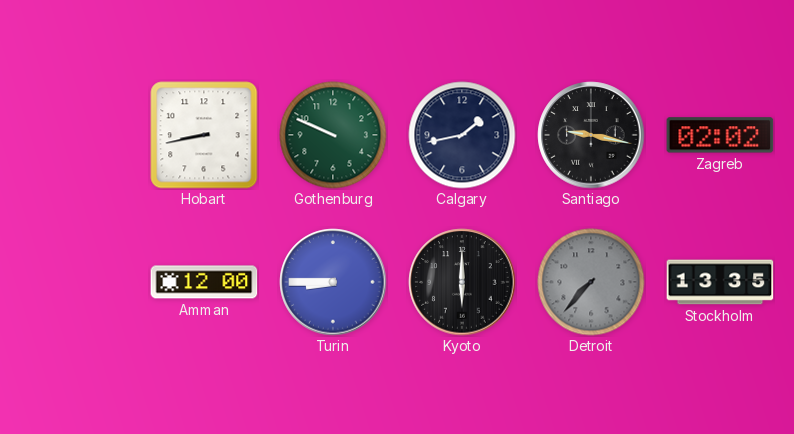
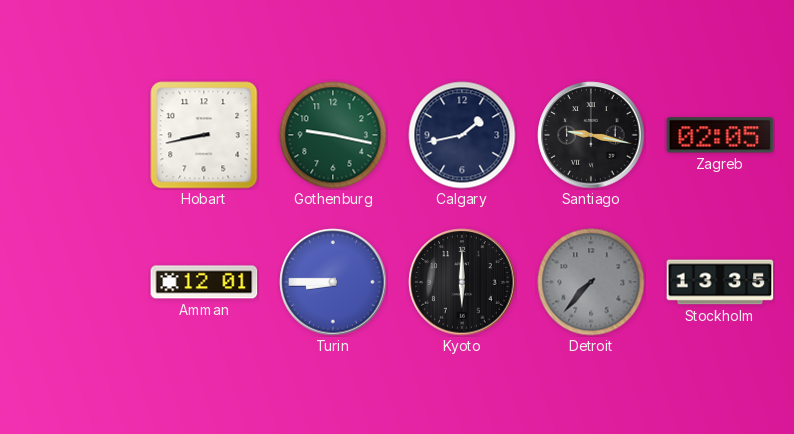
Gothenburg: 9:49 -> 9:17 (333, 135)
Zagreb: 02:02 -> 02:05 (720, 135)
Amman: 12:00 -> 12:01 (204, 282)
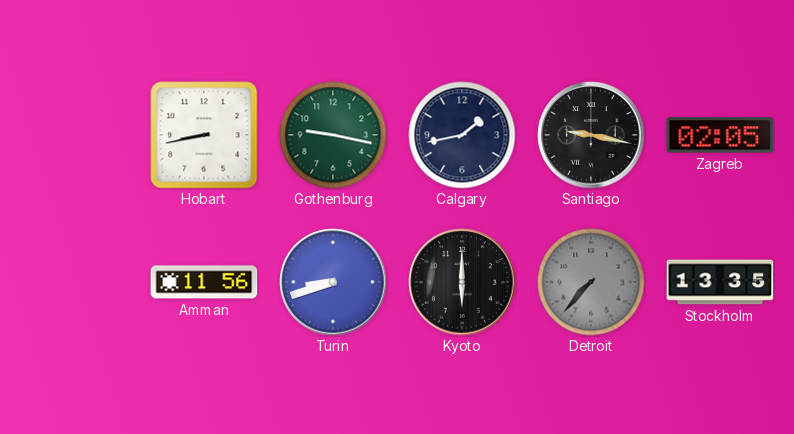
Amman: 12:01 -> 11:56 (204, 282)
Turin: 8:45 -> 8:42 (333, 282)
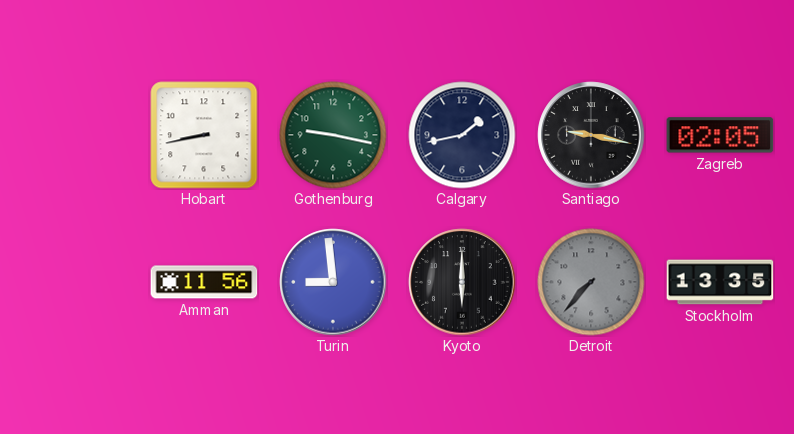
Turin: 8:42 -> 8:59 (333, 282)
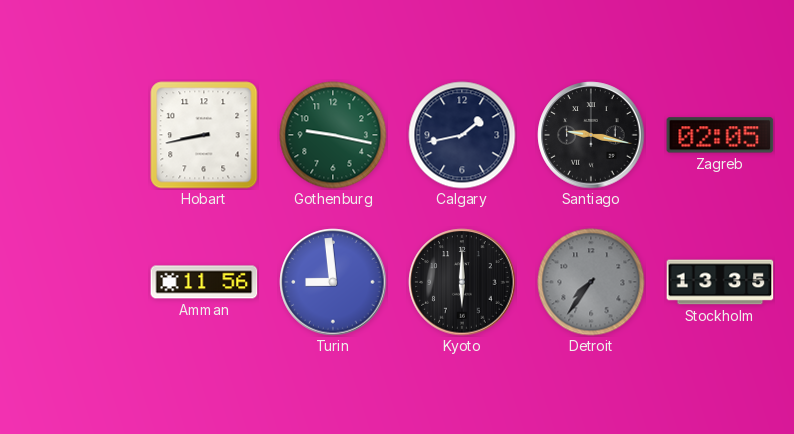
Detroit: 7:37 -> 7:36 (591, 282)
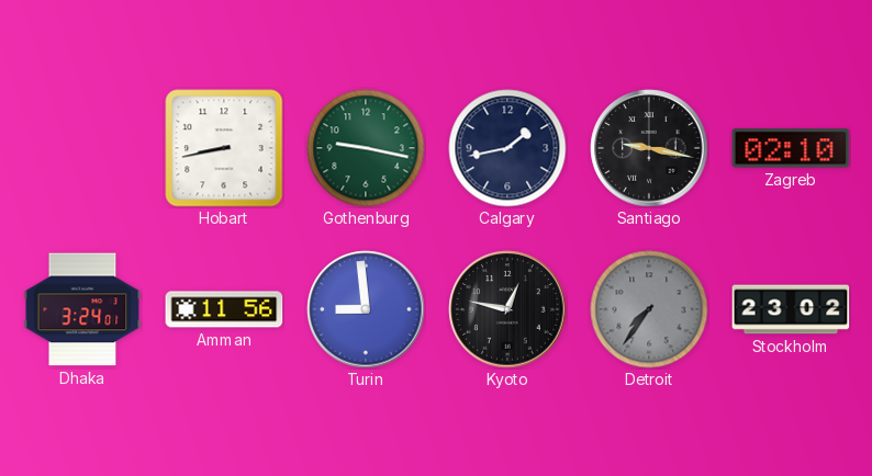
Zagreb: 02:05 -> 02:10 (791, 148)
Dhaka: none -> 3:24 (82, 309)
Kyoto: 6:00 -> 12:47 (507, 309)
Stockholm: 13:35 -> 23:02 (791, 309)
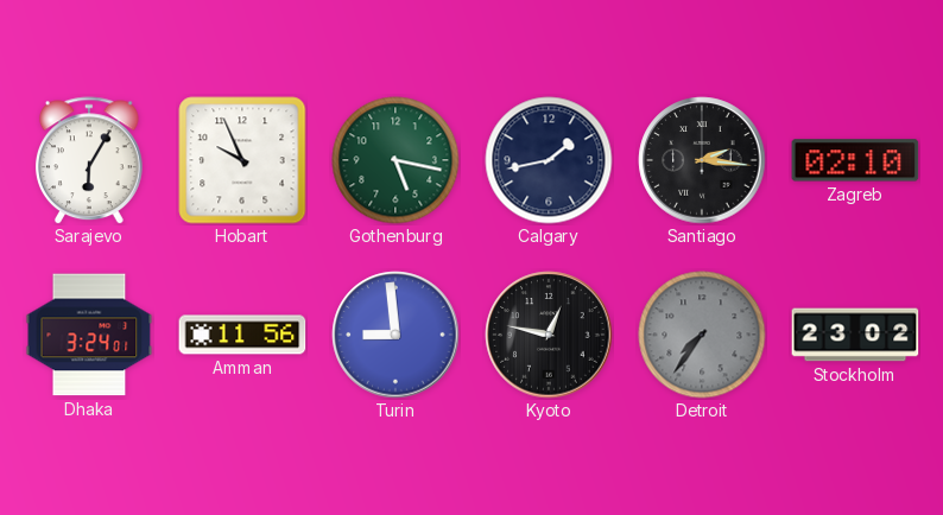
Sarajevo: none -> 6:05 (89, 160)
Hobart: 8:43 -> 9:56 (242, 160)
Gothenburg: 9:17 -> 5:17 (395, 160)
Santiago: 9:17 -> 2:16 (702, 160)
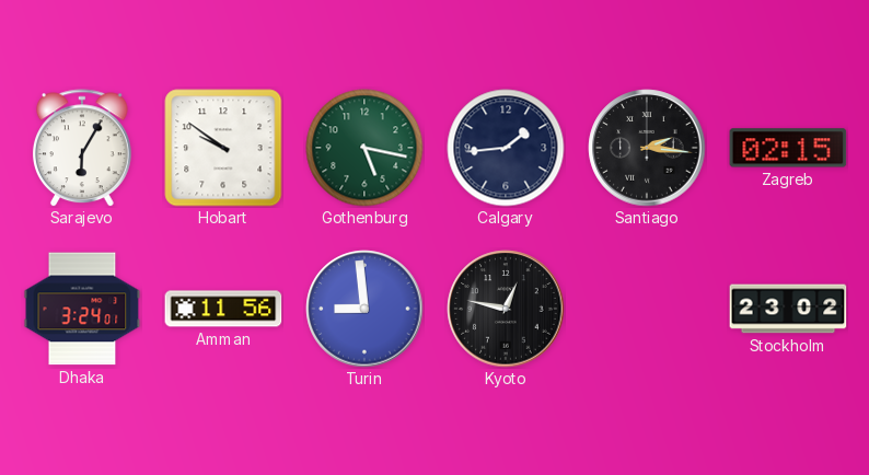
Hobart: 9:56 -> 9:51 (223, 148)
Calgary: 1:43 -> 1:44 (506, 148)
Zagreb: 02:10 -> 02:15 (788, 148)
Detroit: 7:36 -> none (702, 335)
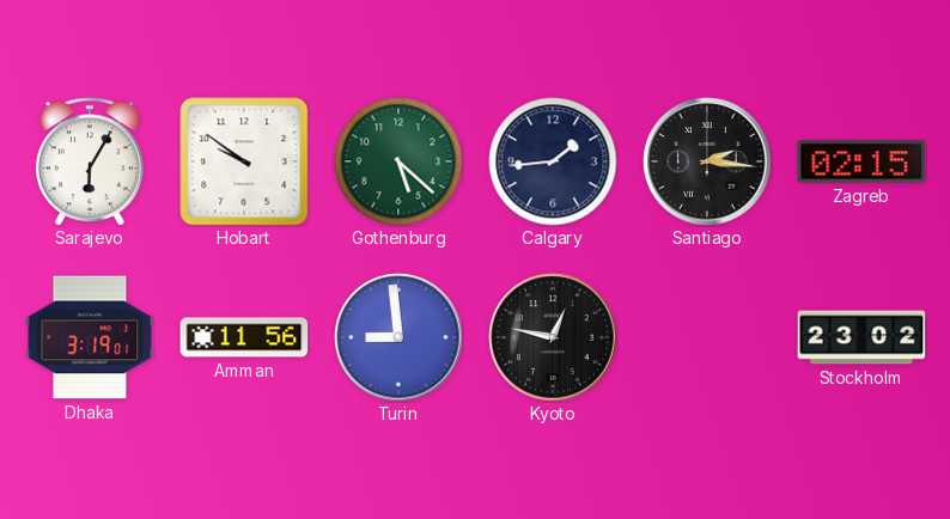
Gothenburg: 5:17 -> 5:22 (398, 161)
Dhaka: 3:24 -> 3:19 (90, 337)
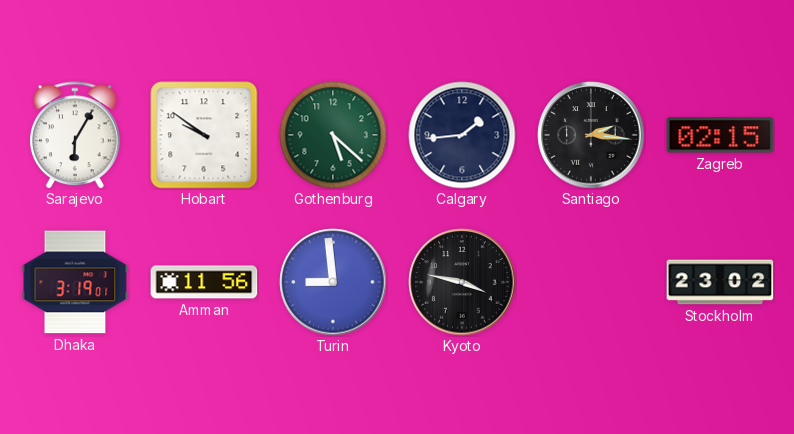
Kyoto: 12:47 -> 3:47 (462, 282)
